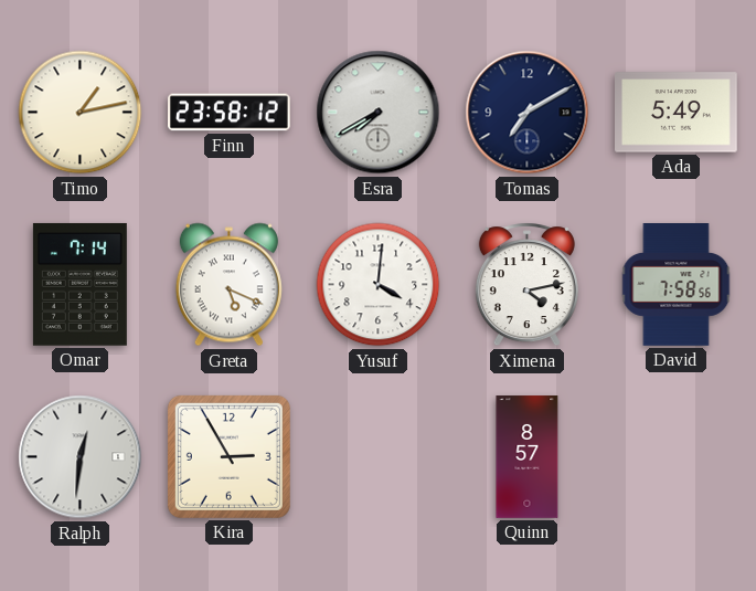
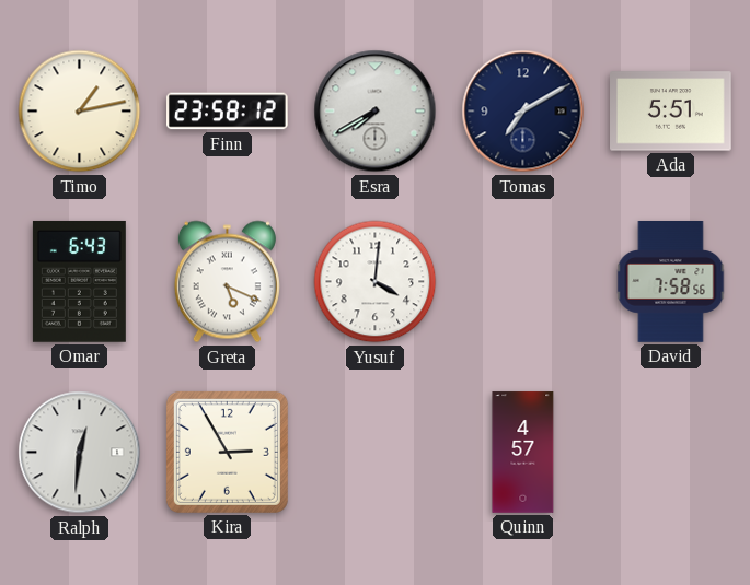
Ada: 5:49 -> 5:51 (671, 112)
Omar: 7:14 -> 6:43 (79, 281)
Ximena: 4:13 -> none (526, 285)
Quinn: 8:57 -> 4:57 (523, 453)
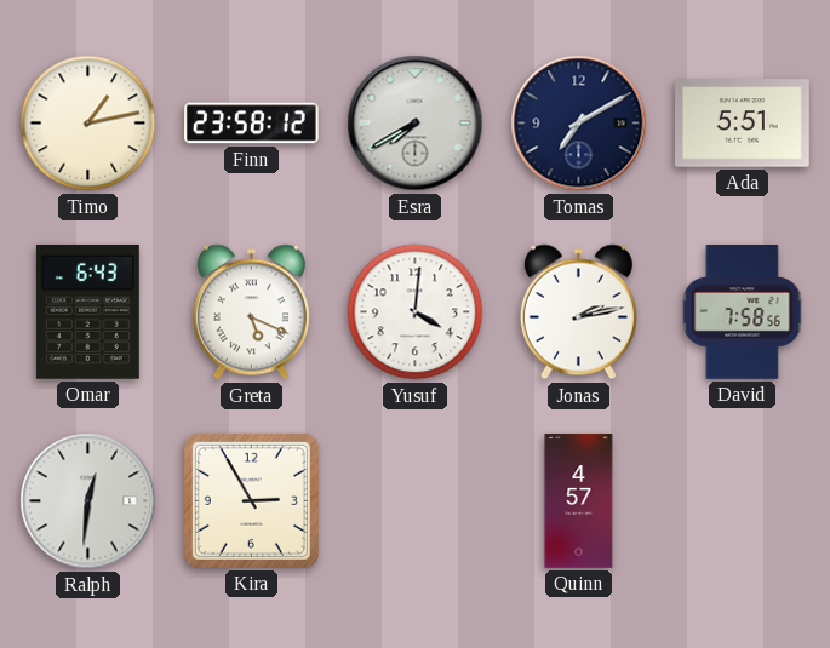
Jonas: none -> 2:13 (578, 312)
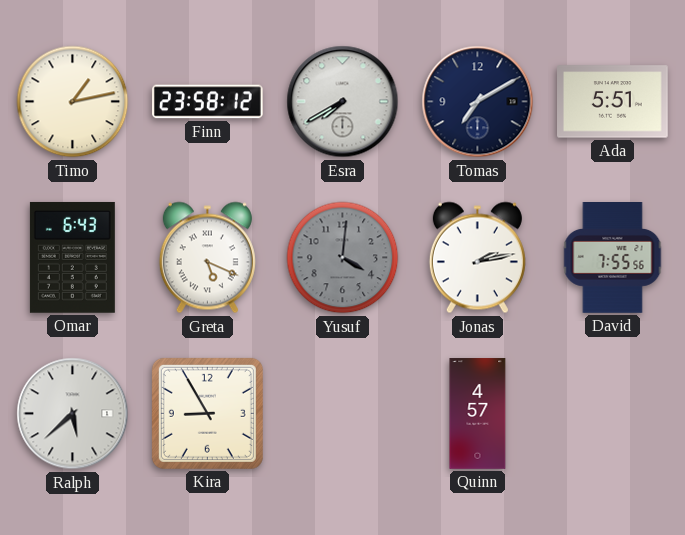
Yusuf dial: white -> grey (343, 258)
David: 7:58 -> 7:55 (613, 258)
Ralph: 12:31 -> 5:38 (73, 414)
Kira: 2:55 -> 8:55 (207, 413)
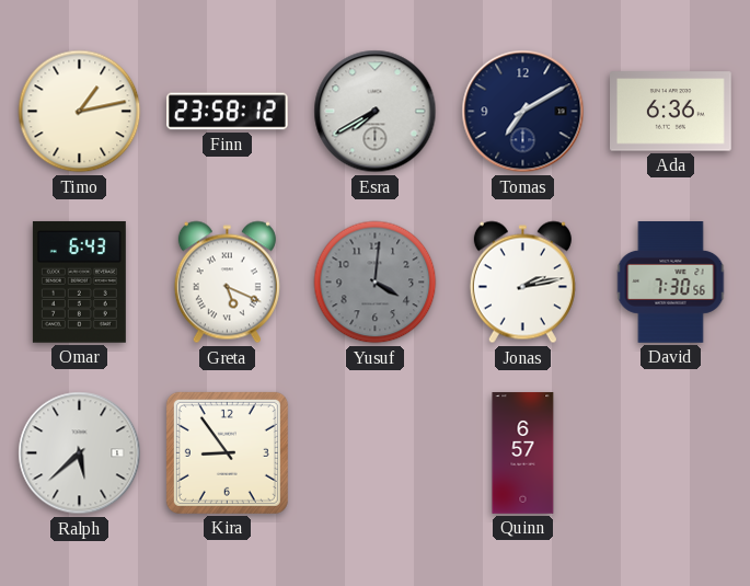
Ada: 5:51 -> 6:36 (671, 112)
David: 7:55 -> 7:30 (671, 283)
Kira: 8:55 -> 8:54 (227, 452)
Quinn: 4:57 -> 6:57 (523, 453)
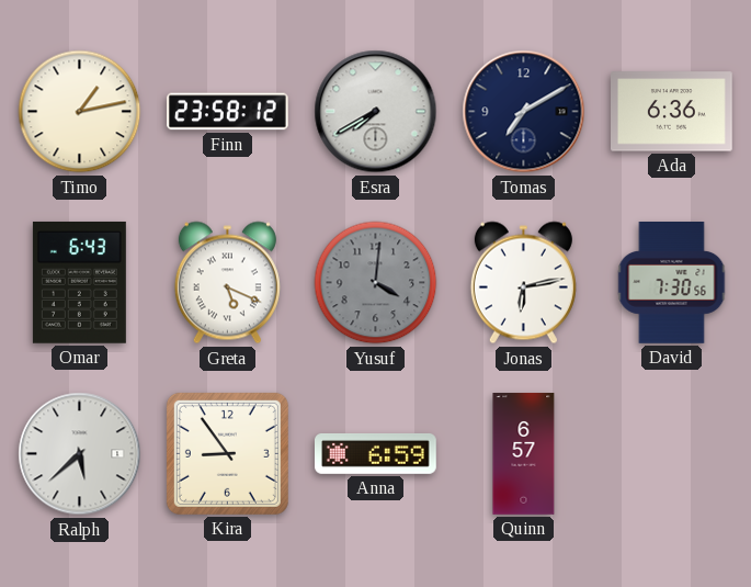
Jonas: 2:13 -> 6:13 (523, 283)
Anna: none -> 6:59 (376, 453)
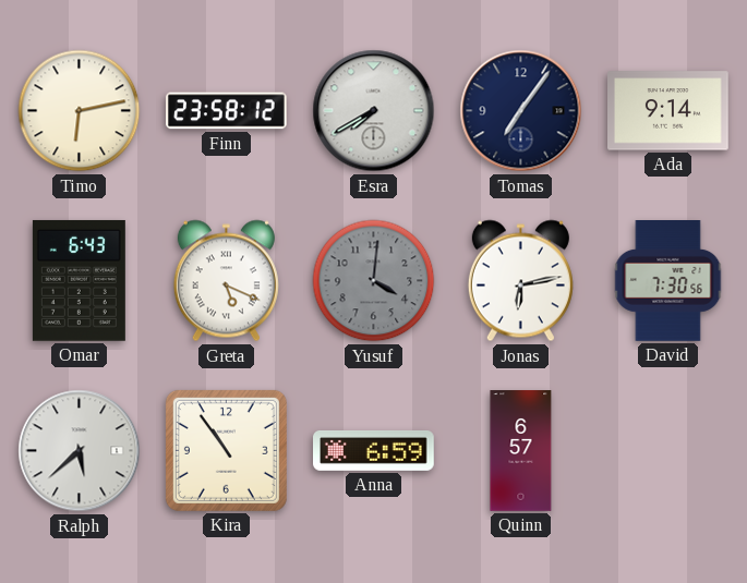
Timo: 1:13 -> 6:13 (80, 111)
Tomas: 7:10 -> 7:06 (521, 111)
Ada: 6:36 -> 9:14 (668, 111)
Kira: 8:54 -> 10:54 (226, 450)
